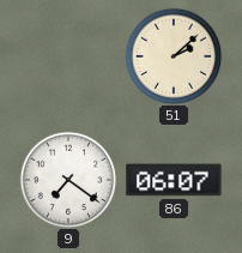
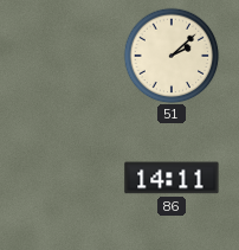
9: 7:21 -> none (68, 180)
86: 06:07 -> 14:11 (172, 178)
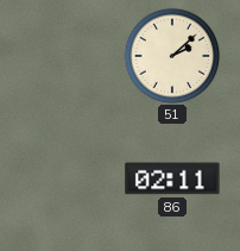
86: 14:11 -> 02:11 (172, 178)
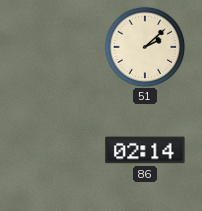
86: 02:11 -> 02:14 (145, 150)
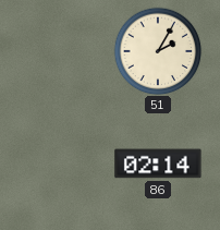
51: 2:08 -> 2:05 (158, 51)
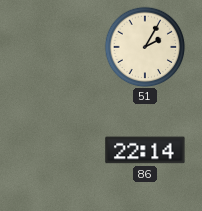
86: 02:14 -> 22:14 (145, 150)
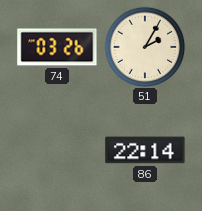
74: none -> 03:26 (57, 47)
